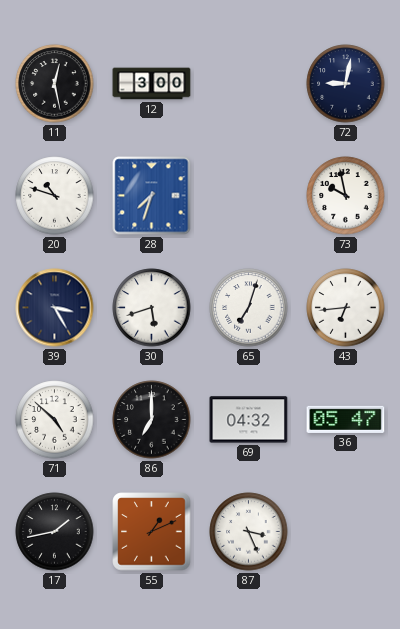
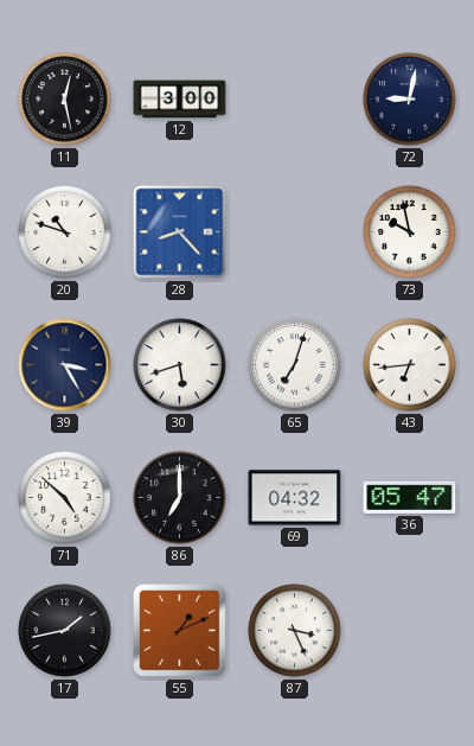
28: 7:33 -> 8:23 (180, 232)
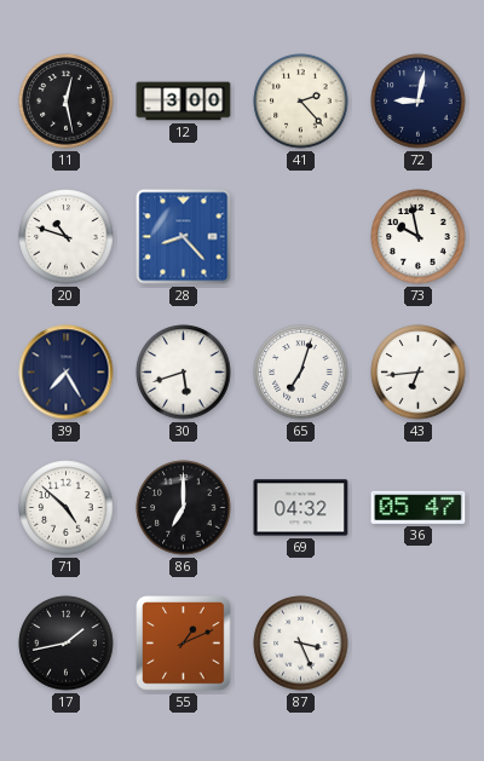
41: none -> 2:23 (301, 102)
39: 3:25 -> 7:25 (67, 373)
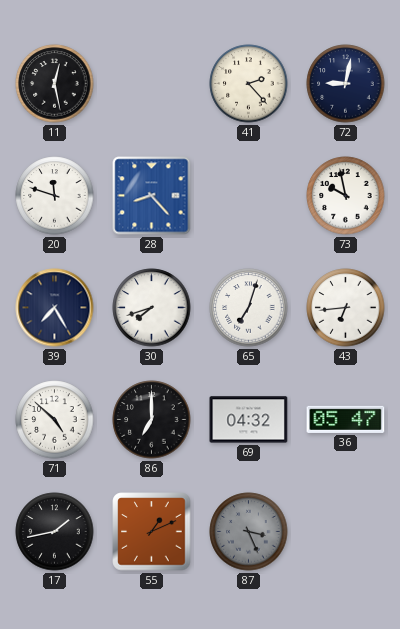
12: 3:00 -> none (184, 102)
20: 10:48 -> 11:48 (55, 196)
30: 5:42 -> 7:42 (152, 308)
87 dial: white -> grey (249, 532)
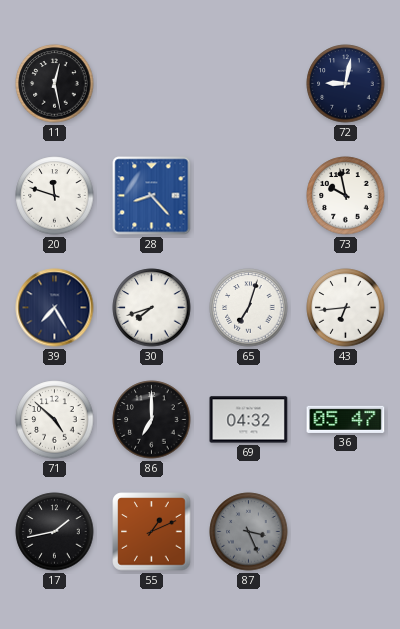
41: 2:23 -> none (249, 84)
